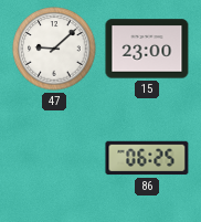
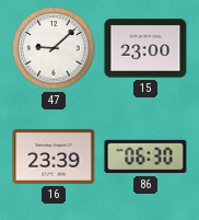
16: none -> 23:39 (54, 157)
86: 06:25 -> 06:30 (145, 157)
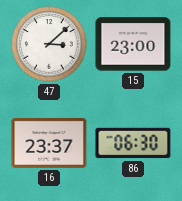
47: 9:08 -> 3:08 (49, 44)
16: 23:39 -> 23:37 (49, 143)
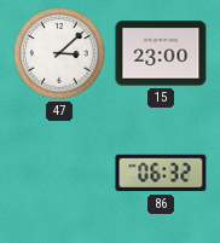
16: 23:37 -> none (49, 143)
86: 06:30 -> 06:32 (161, 173)
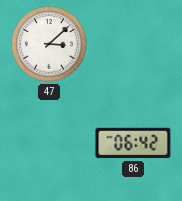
15: 23:00 -> none (161, 53)
86: 06:32 -> 06:42 (133, 143)
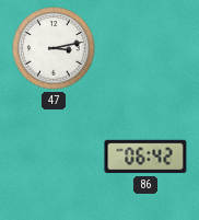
47: 3:08 -> 3:13 (54, 48)
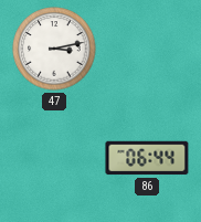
86: 06:42 -> 06:44 (147, 158)
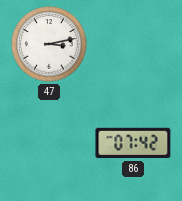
86: 06:44 -> 07:42 (133, 143)
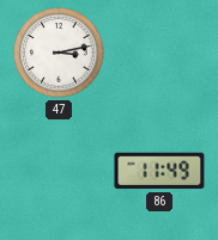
86: 07:42 -> 11:49 (159, 171)
